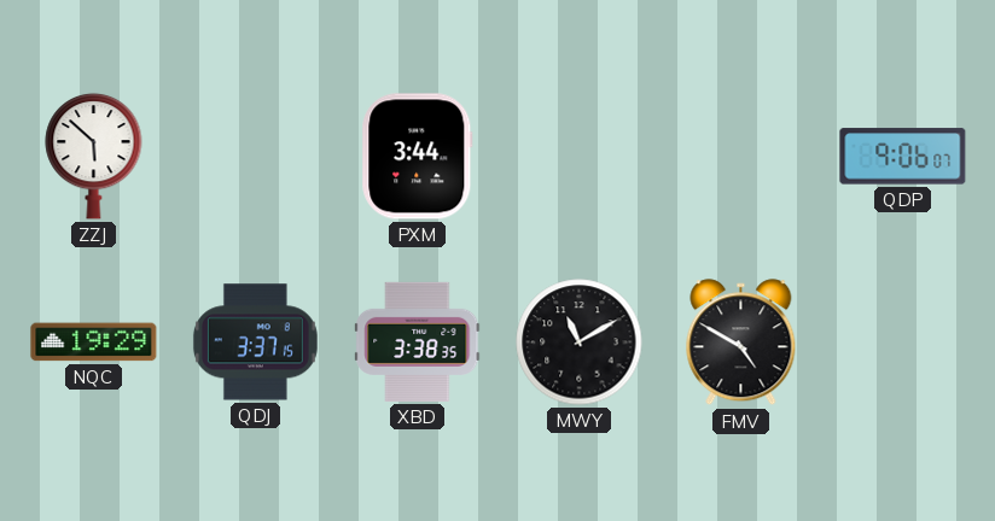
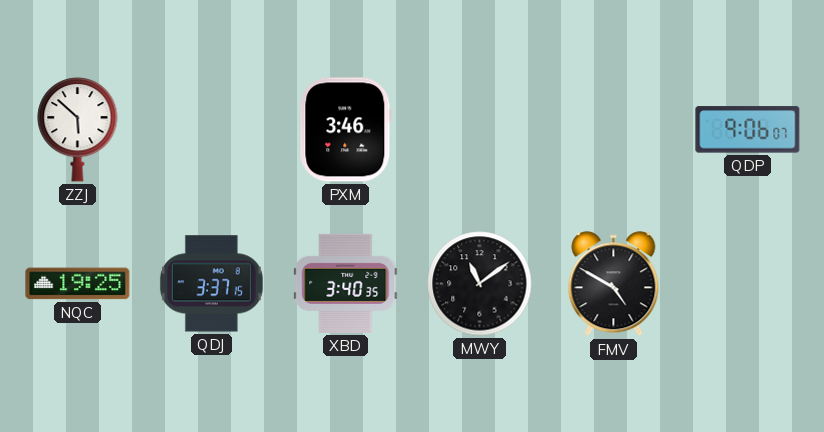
PXM: 3:44 -> 3:46 (346, 130)
NQC: 19:29 -> 19:25 (78, 284)
XBD: 3:38 -> 3:40 (346, 283)
MWY: 11:10 -> 11:09 (480, 284)
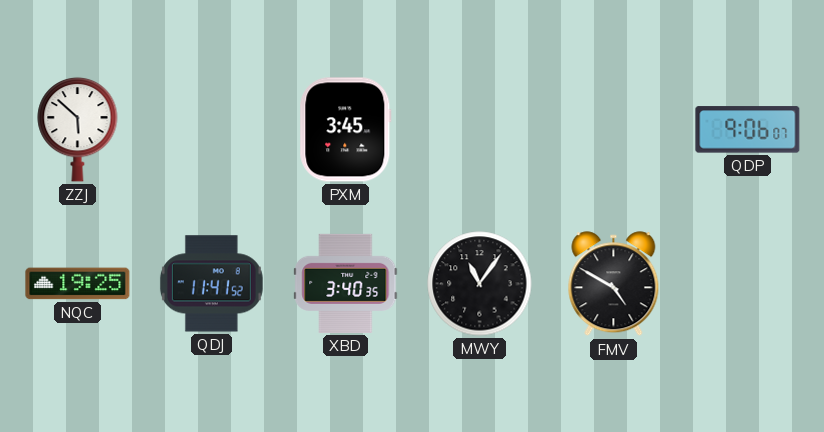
PXM: 3:46 -> 3:45 (346, 130)
QDJ: 3:37 -> 11:41 (211, 284)
MWY: 11:09 -> 11:06 (480, 284)
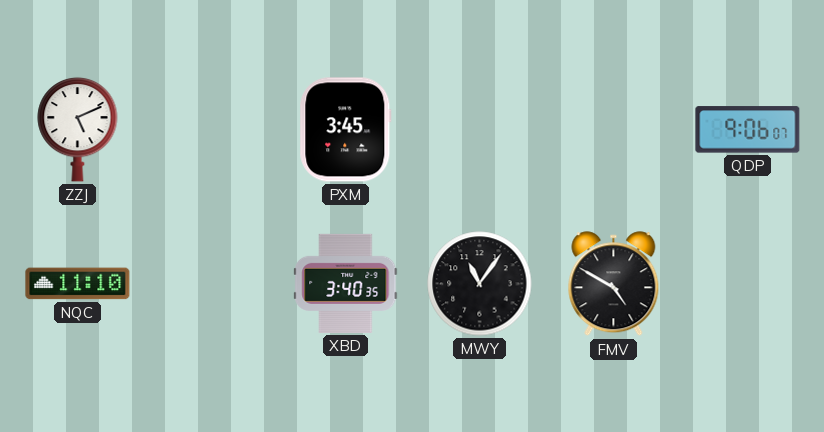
ZZJ: 5:52 -> 5:11 (78, 129)
NQC: 19:25 -> 11:10 (78, 284)
QDJ: 11:41 -> none (211, 284)
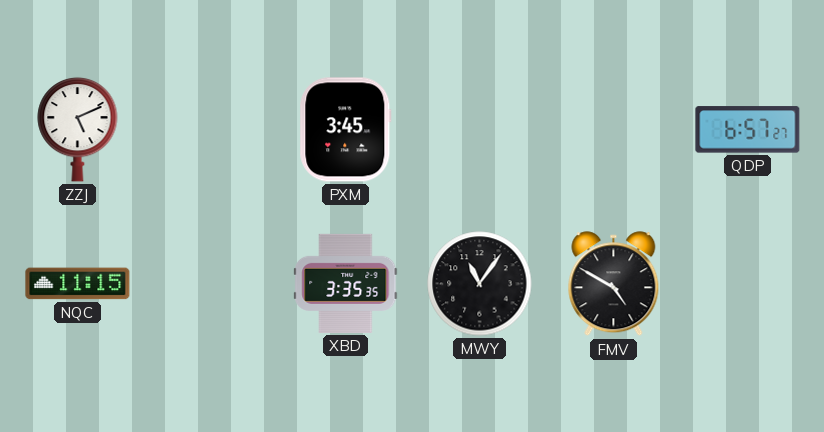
QDP: 9:06 -> 6:57 (748, 130)
NQC: 11:10 -> 11:15 (78, 284)
XBD: 3:40 -> 3:35 (346, 283)
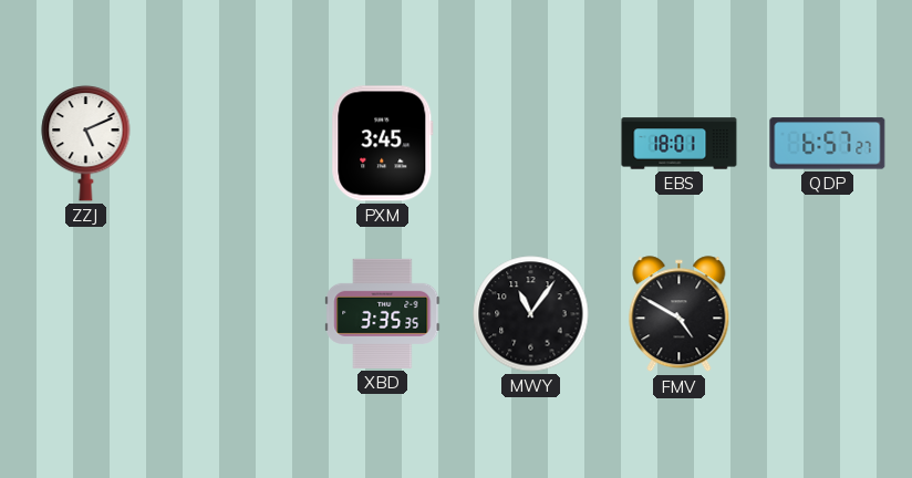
EBS: none -> 18:01 (680, 144)
NQC: 11:15 -> none (78, 284)
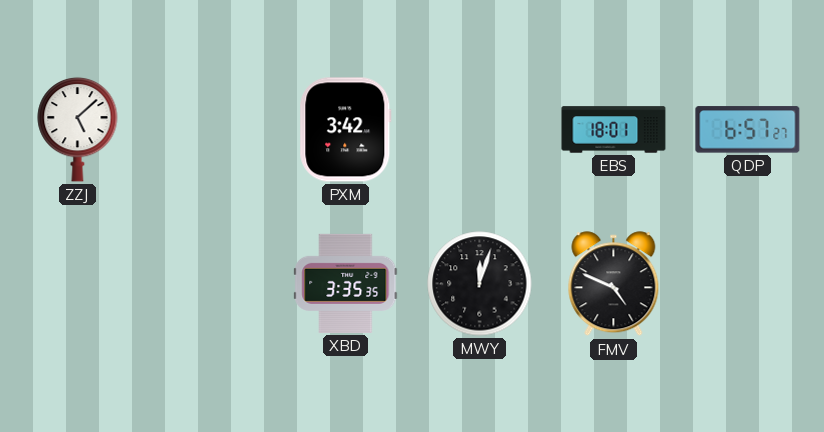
ZZJ: 5:11 -> 5:08 (78, 129)
PXM: 3:45 -> 3:42 (346, 130)
MWY: 11:06 -> 12:03 (480, 284)
FMV: 4:50 -> 4:49 (614, 284)
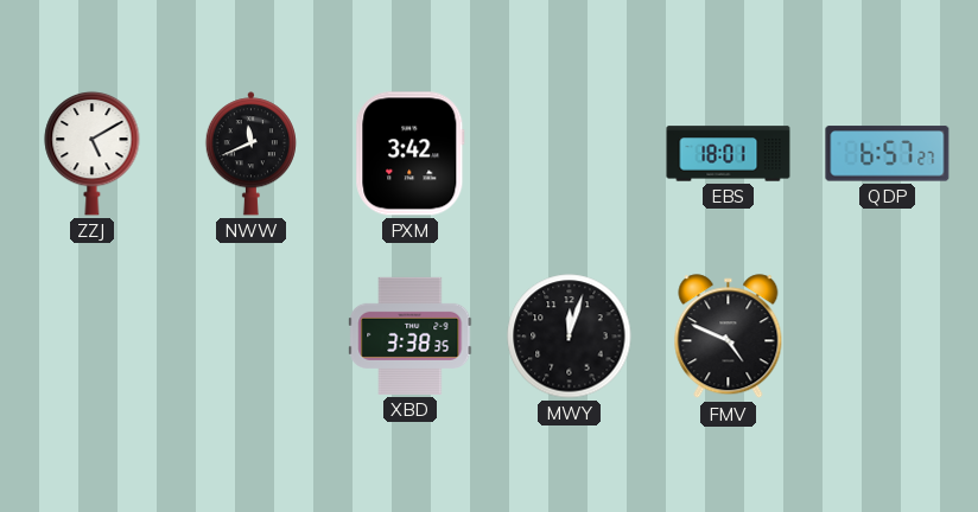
ZZJ: 5:08 -> 5:10 (93, 153)
NWW: none -> 11:41 (250, 154)
XBD: 3:35 -> 3:38 (411, 335)
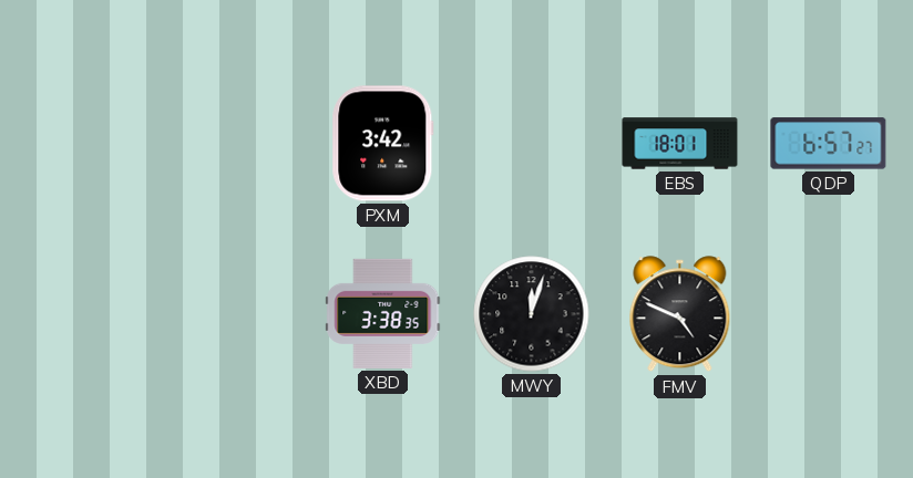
ZZJ: 5:10 -> none (93, 153)
NWW: 11:41 -> none (250, 154)
